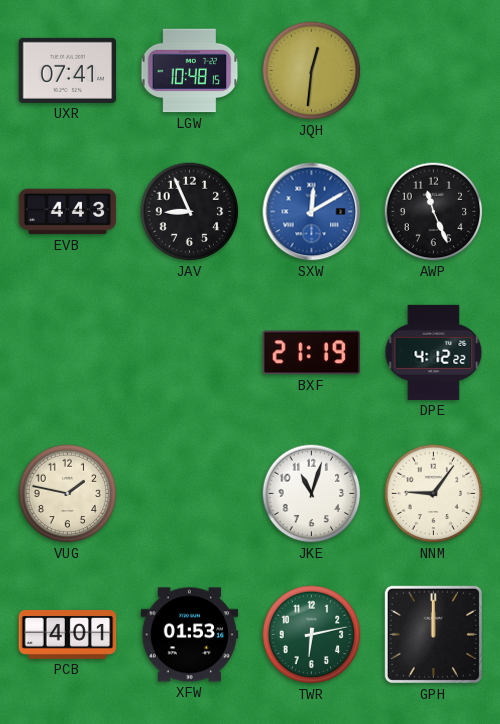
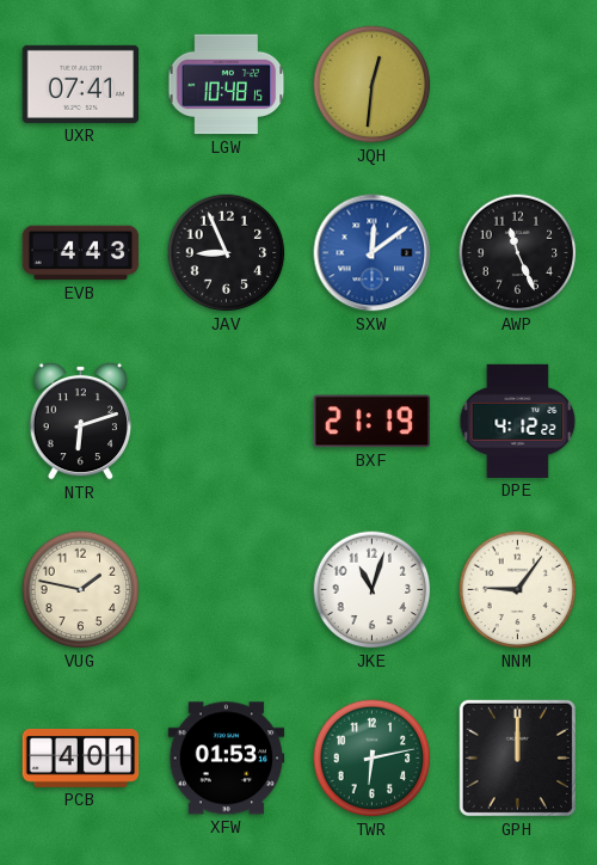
SXW: 12:10 -> 12:09 (373, 253)
NTR: none -> 6:12 (81, 421)
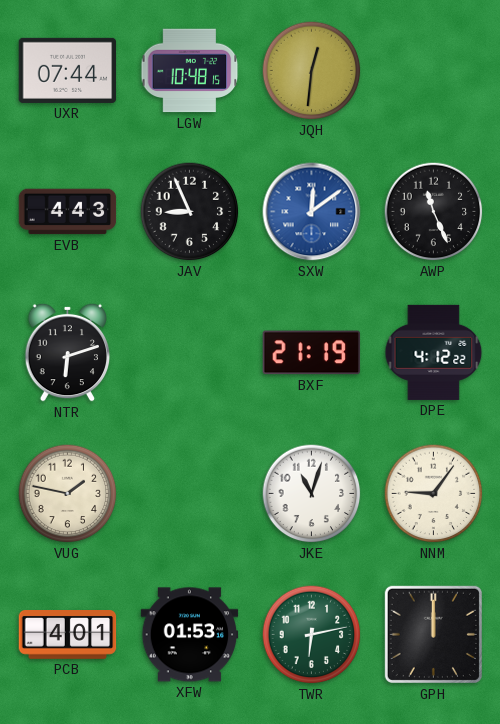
UXR: 07:41 -> 07:44 (68, 70)
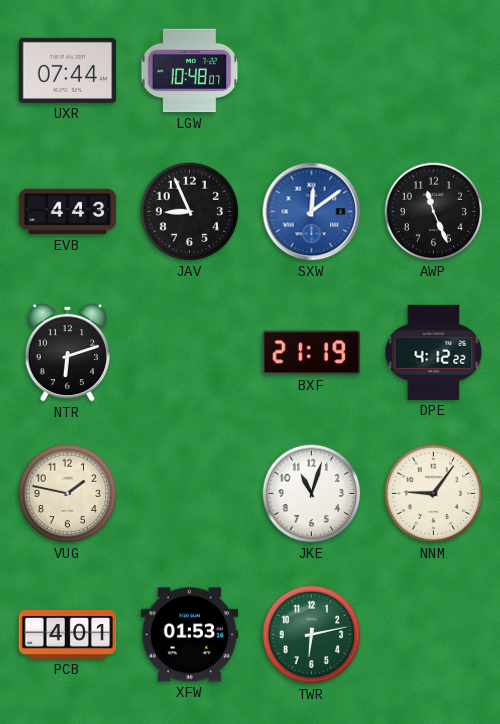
LGW: 10:48:15 -> 10:48:07 (190, 71)
JQH: 12:31 -> none (312, 71)
GPH: 12:00 -> none (433, 634)
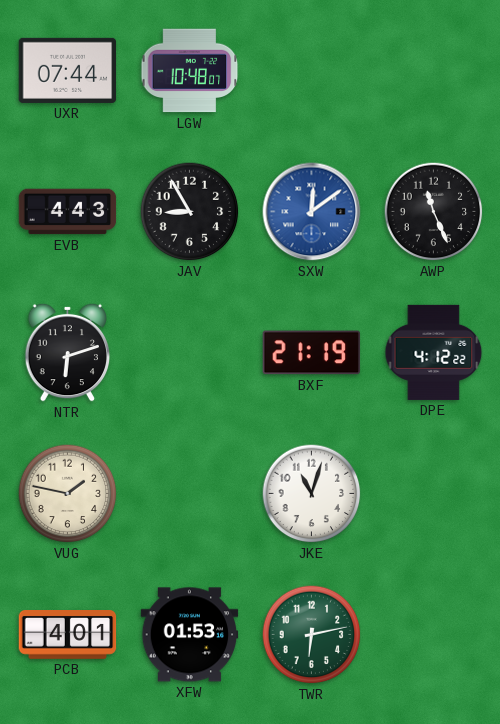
JAV: 8:56 -> 8:55 (190, 212)
NNM: 9:06 -> none (434, 494)
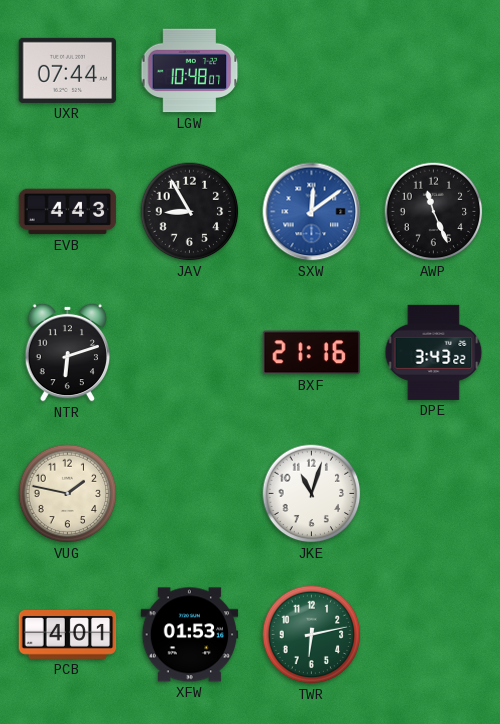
BXF: 21:19 -> 21:16 (311, 353)
DPE: 4:12 -> 3:43 (434, 352)
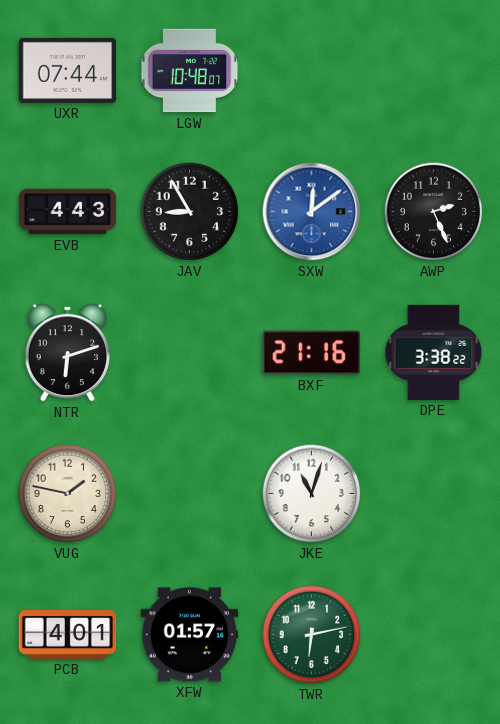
AWP: 11:26 -> 2:26 (434, 212)
DPE: 3:43 -> 3:38 (434, 352)
XFW: 01:53 -> 01:57 (190, 635)
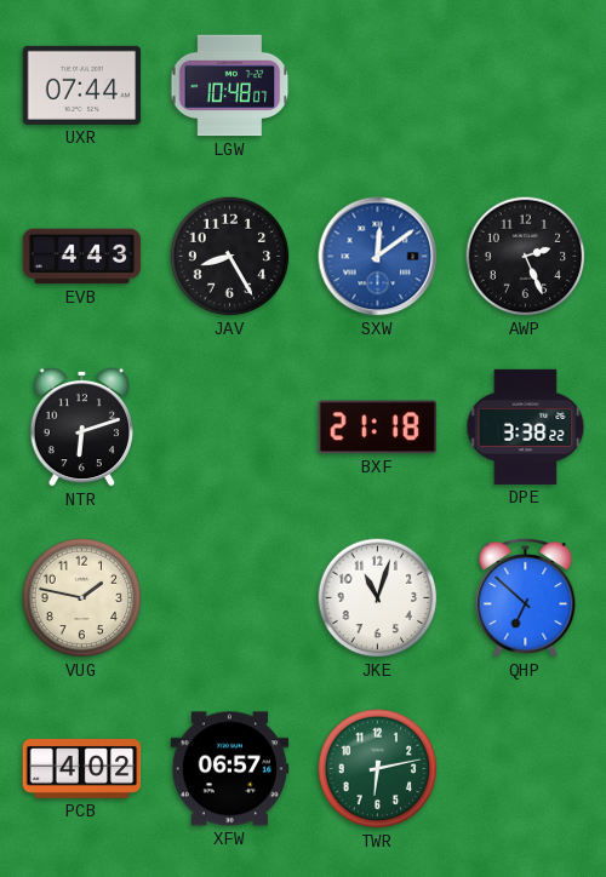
JAV: 8:55 -> 8:25 (230, 257)
BXF: 21:16 -> 21:18 (377, 428)
QHP: none -> 6:52 (526, 597)
PCB: 4:01 -> 4:02 (82, 769)
XFW: 01:57 -> 06:57 (230, 769)
